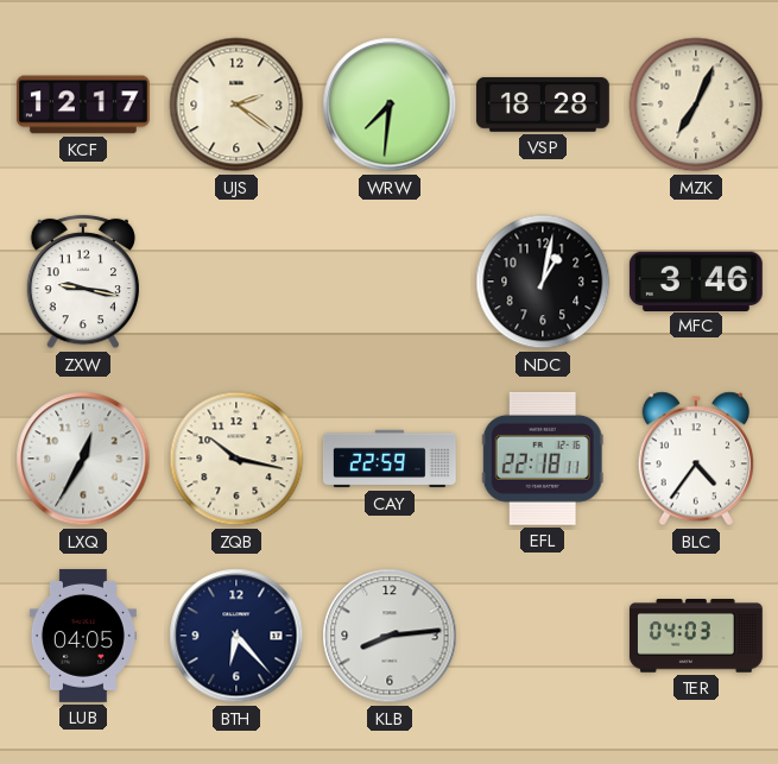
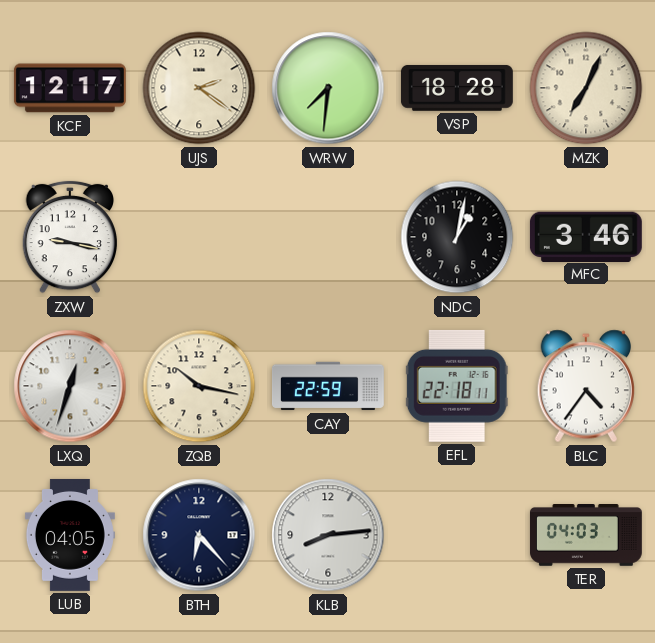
LXQ: 12:35 -> 12:33 (70, 386)
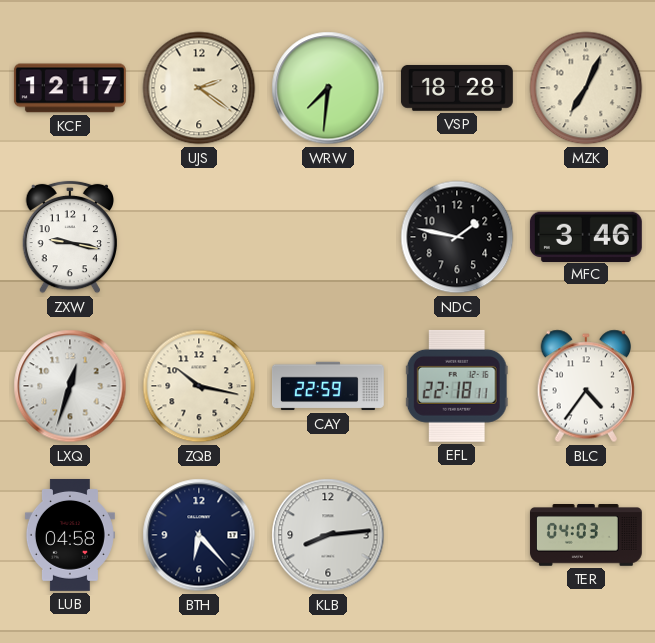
NDC: 1:02 -> 1:47 (457, 237)
LUB: 04:05 -> 04:58 (70, 535)
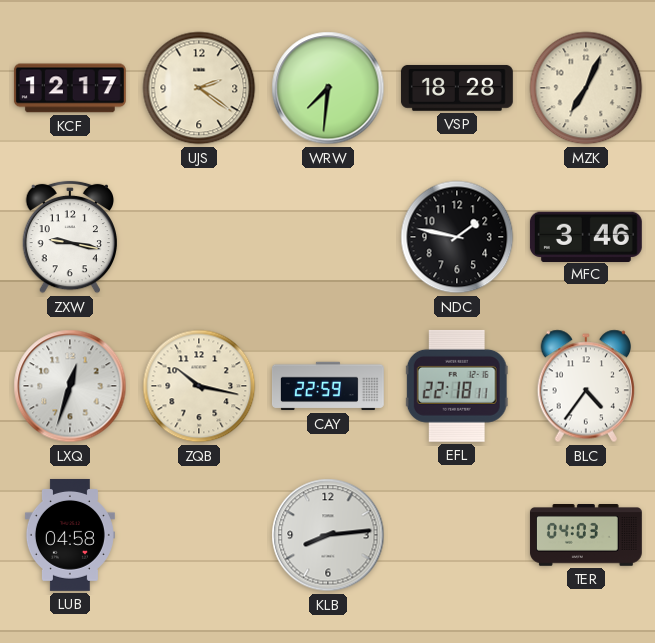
BTH: 6:23 -> none (199, 535)
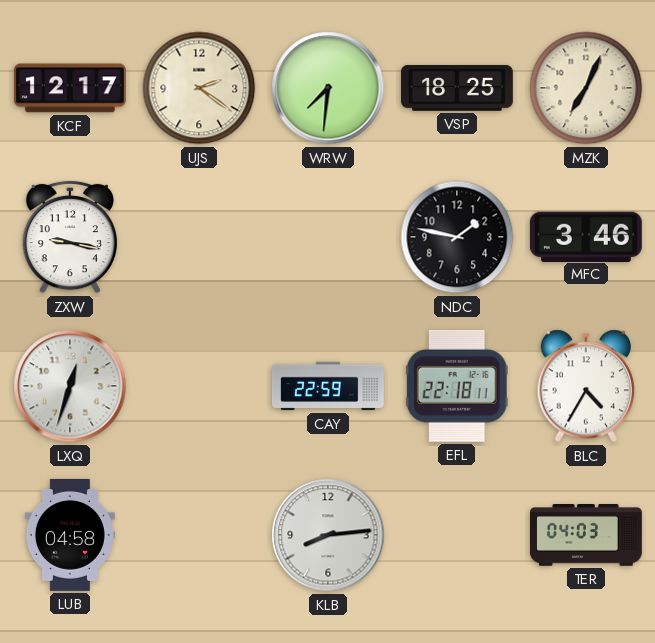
VSP: 18:28 -> 18:25 (457, 88)
ZQB: 10:17 -> none (199, 386)
BLC: 4:36 -> 4:35 (585, 386)
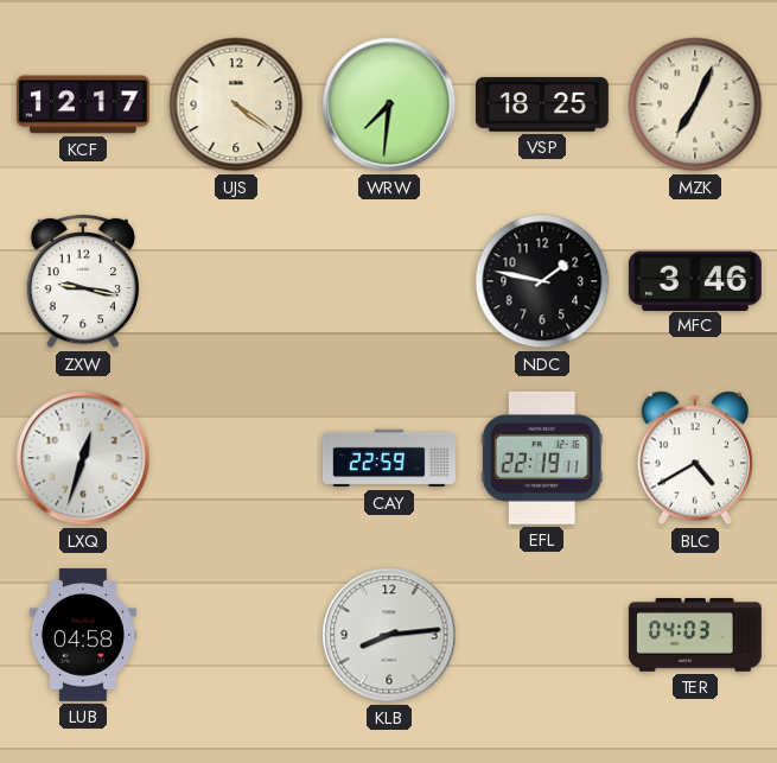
UJS: 2:21 -> 4:21 (236, 104)
EFL: 22:18 -> 22:19 (542, 458)
BLC: 4:35 -> 4:40 (694, 458)
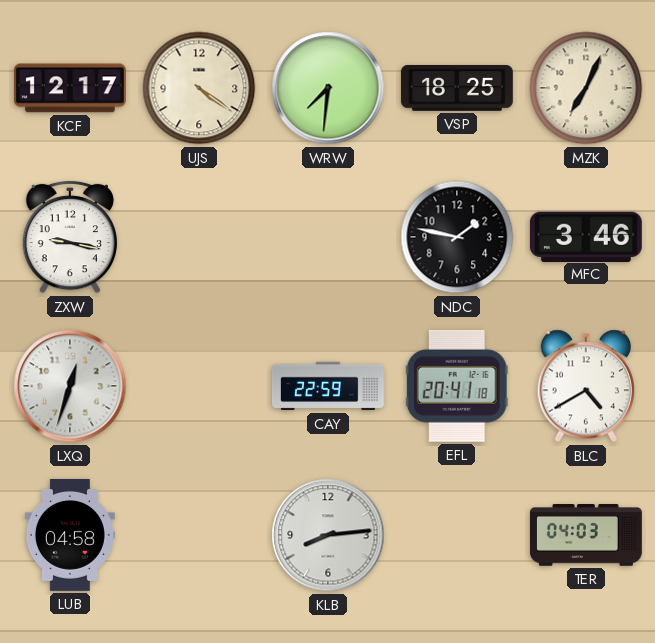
EFL: 22:19 -> 20:41 (457, 386)
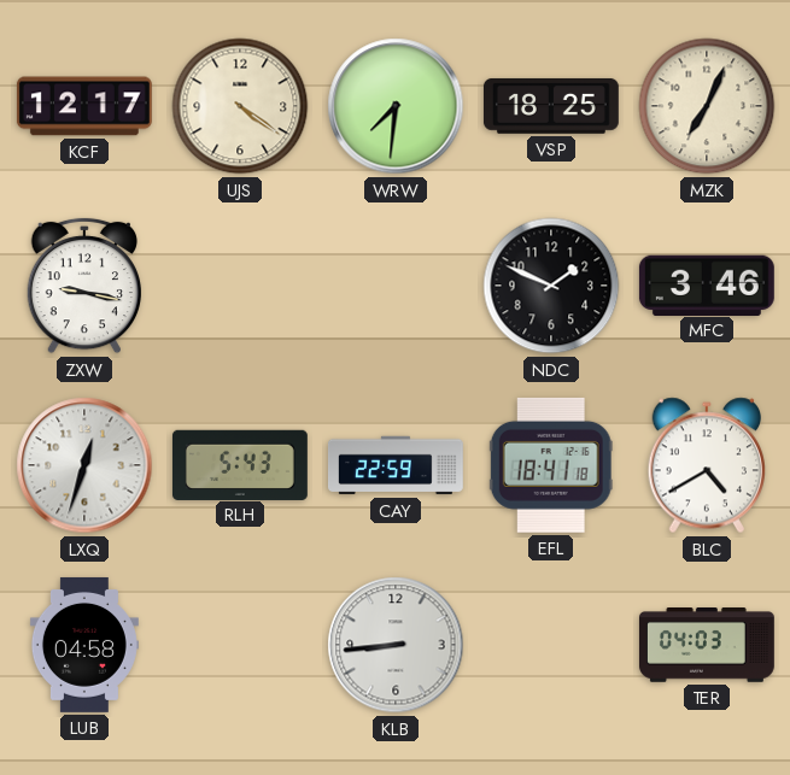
NDC: 1:47 -> 1:49 (551, 286)
RLH: none -> 5:43 (240, 464)
EFL: 20:41 -> 18:41 (551, 465)
KLB: 8:14 -> 8:44 (396, 645)
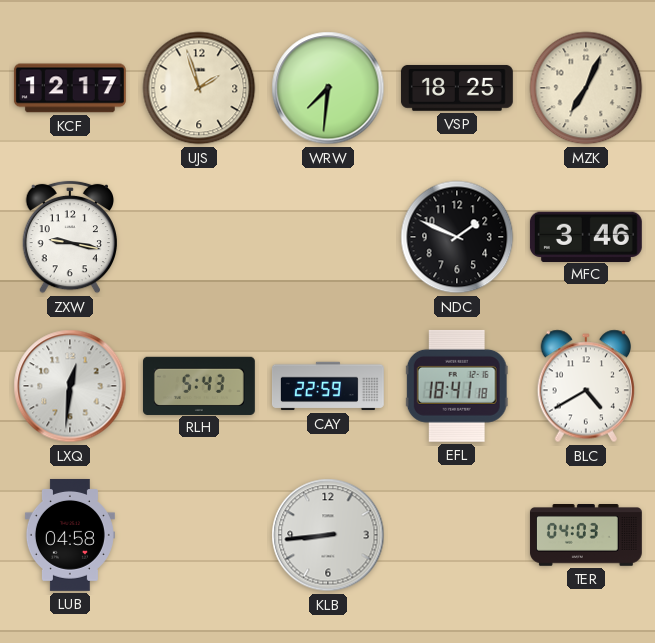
UJS: 4:21 -> 1:57 (199, 88)
LXQ: 12:33 -> 12:31 (70, 386)
